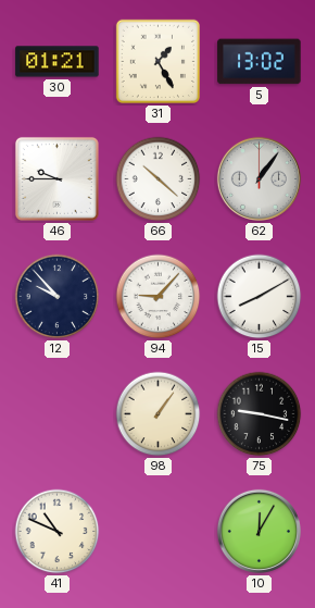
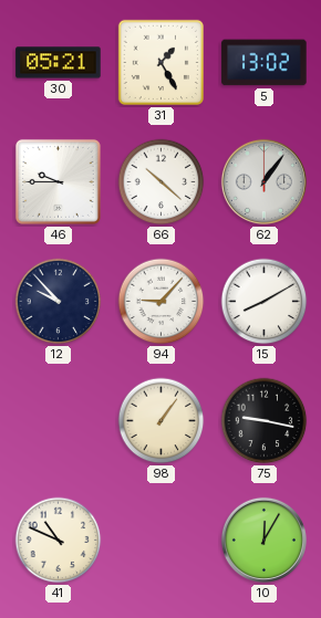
30: 01:21 -> 05:21 (59, 63)
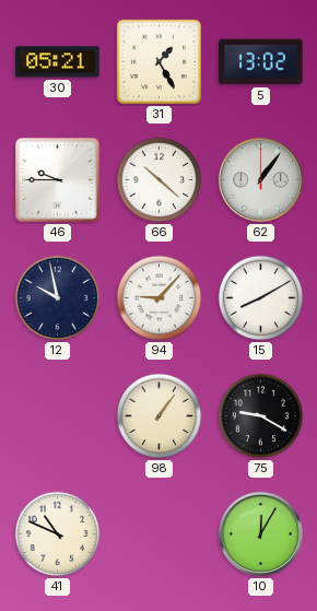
12: 9:53 -> 9:58 (58, 298)
75: 9:17 -> 9:20 (261, 416)
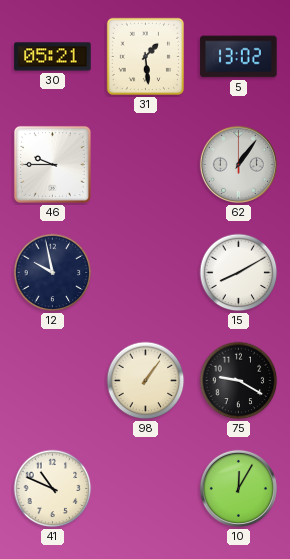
31: 1:25 -> 1:29 (145, 56)
66: 10:22 -> none (160, 180)
94: 9:07 -> none (160, 298)
